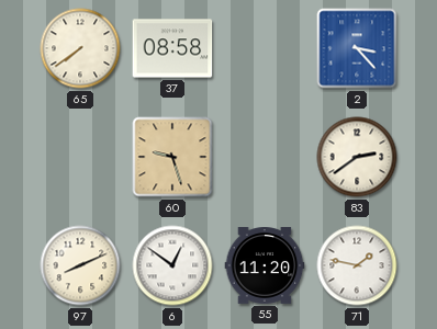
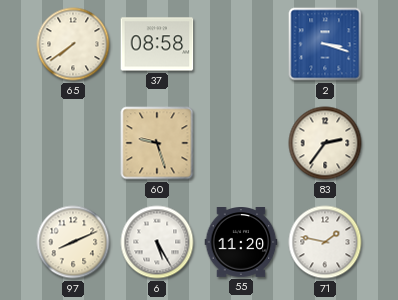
2: 3:23 -> 3:18 (325, 44)
83: 2:39 -> 2:36 (325, 143)
6: 12:51 -> 5:25 (157, 242)
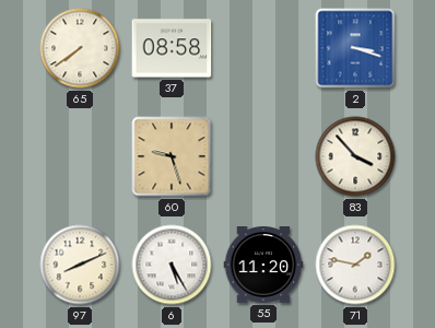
83: 2:36 -> 3:53 (355, 156)
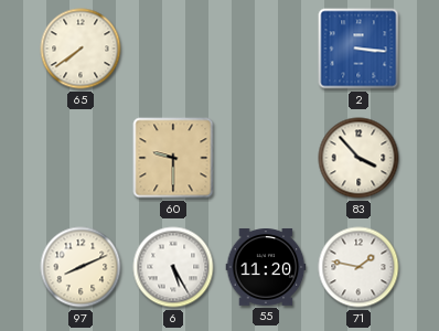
37: 08:58 -> none (172, 48)
2: 3:18 -> 3:16 (358, 49)
60: 9:27 -> 9:30 (173, 158)
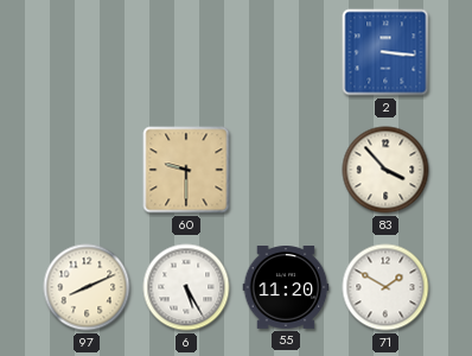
65: 7:39 -> none (81, 49)
71: 1:47 -> 1:50 (385, 287)
